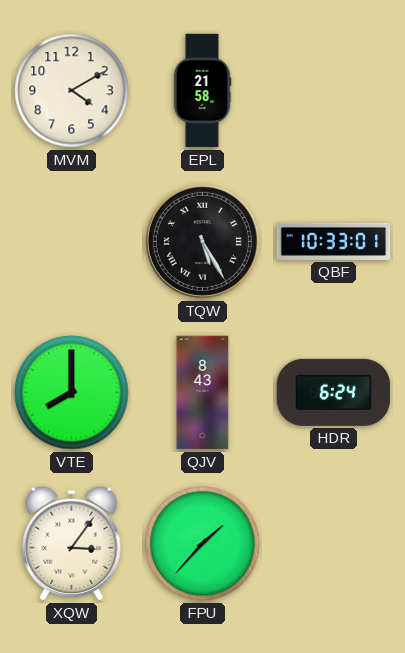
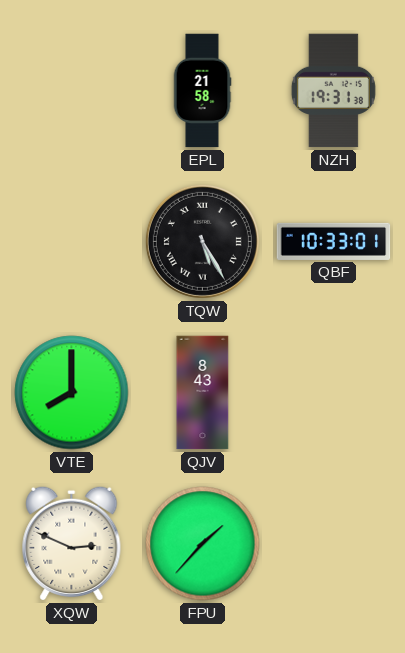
MVM: 4:10 -> none (72, 91)
NZH: none -> 19:31 (333, 91)
HDR: 6:24 -> none (334, 392)
XQW: 3:06 -> 2:49 (72, 543)
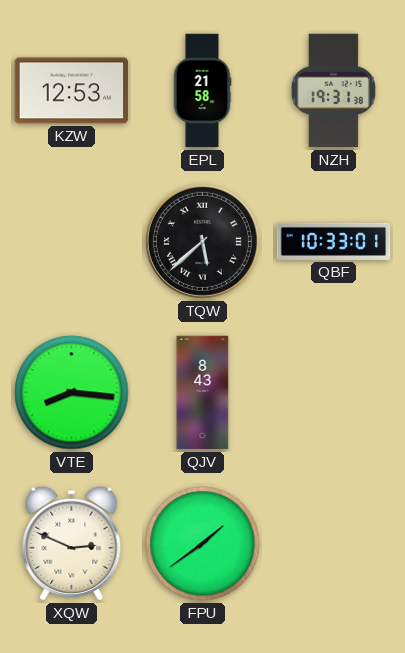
KZW: none -> 12:53 (72, 91)
TQW: 5:25 -> 5:38 (202, 241)
VTE: 8:00 -> 8:16 (72, 393)
FPU: 1:37 -> 1:39 (203, 544)
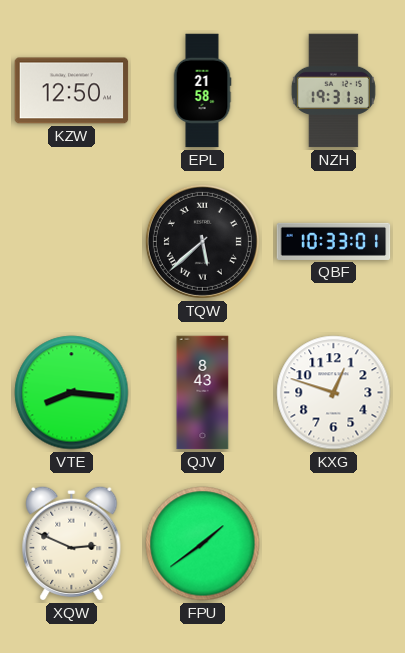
KZW: 12:53 -> 12:50 (72, 91)
KXG: none -> 12:48 (334, 393)
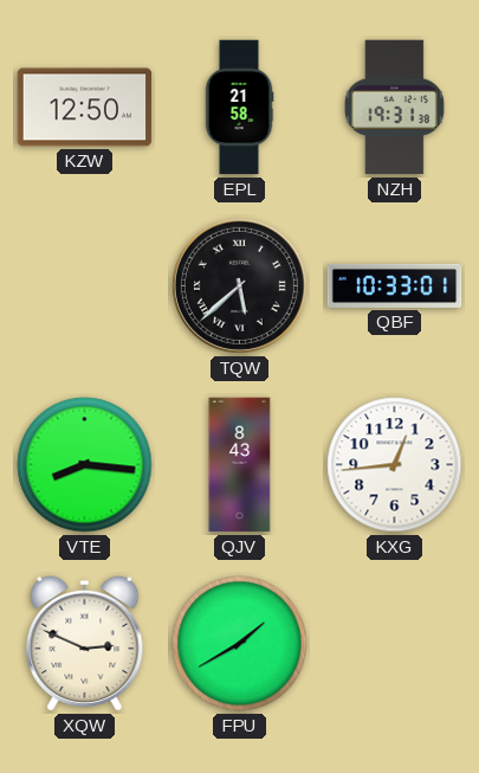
KXG: 12:48 -> 12:44 (395, 465)
FPU: 1:39 -> 1:40 (240, 644)
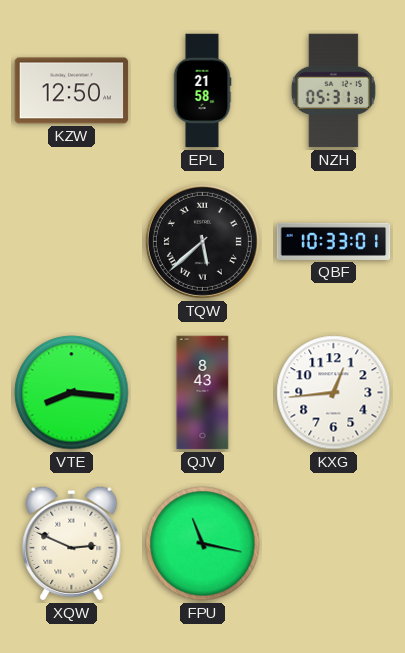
NZH: 19:31 -> 05:31 (333, 91)
FPU: 1:40 -> 11:17 (203, 544)
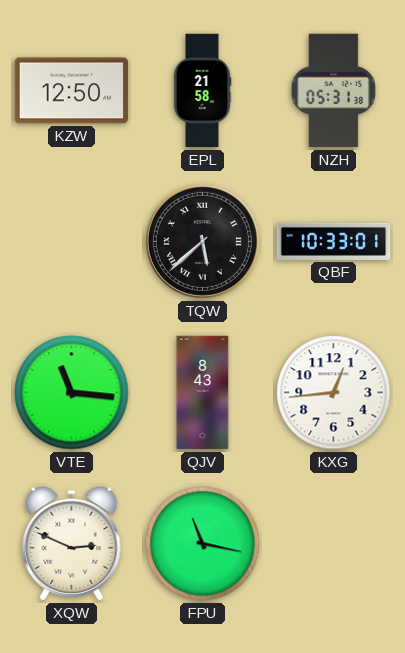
VTE: 8:16 -> 11:16 (72, 393)
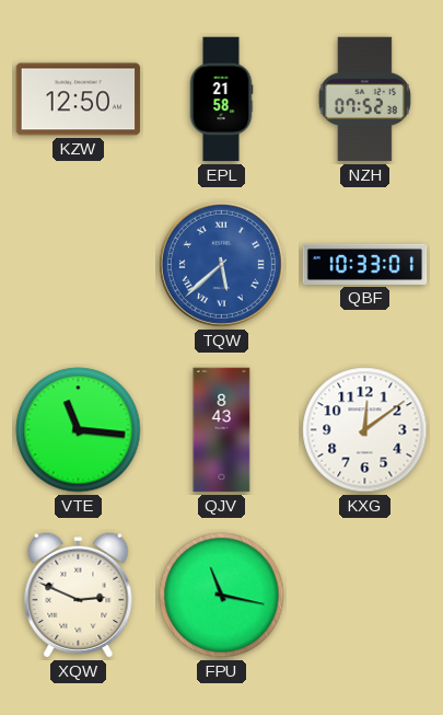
NZH: 05:31 -> 07:52 (364, 100)
TQW dial: black -> blue (221, 264)
KXG: 12:44 -> 12:09 (365, 430)
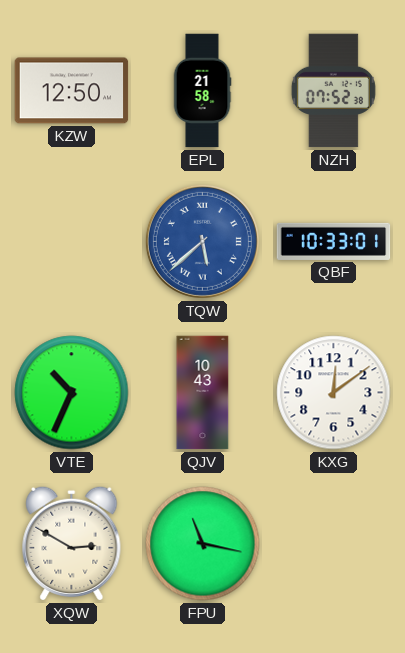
VTE: 11:16 -> 10:34 (72, 393)
QJV: 8:43 -> 10:43 (203, 393)
XQW: 2:49 -> 2:50 (72, 543)
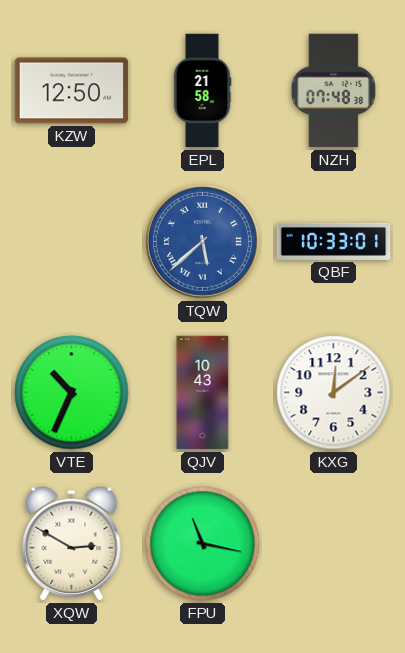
NZH: 07:52 -> 07:48 (333, 91)
